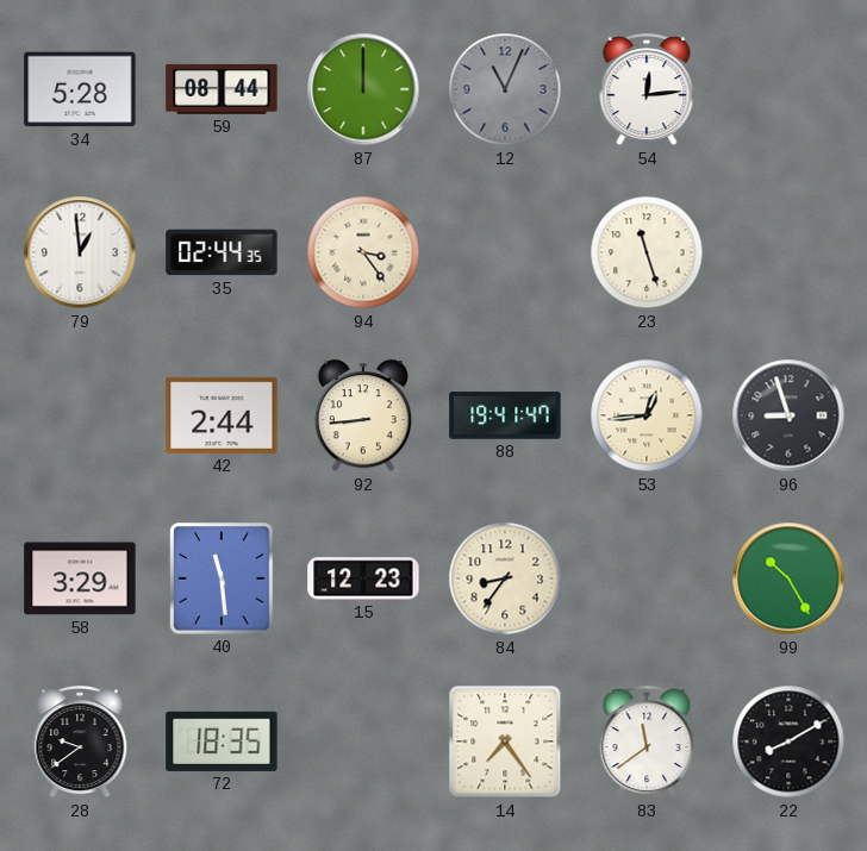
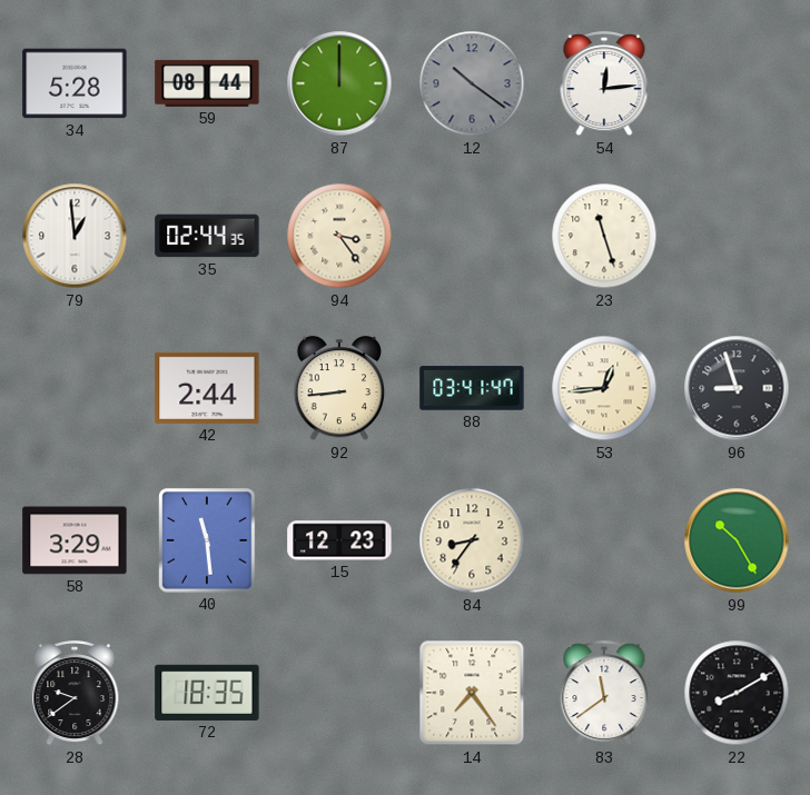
12: 11:04 -> 10:21 (472, 83)
88: 19:41 -> 03:41 (472, 388)
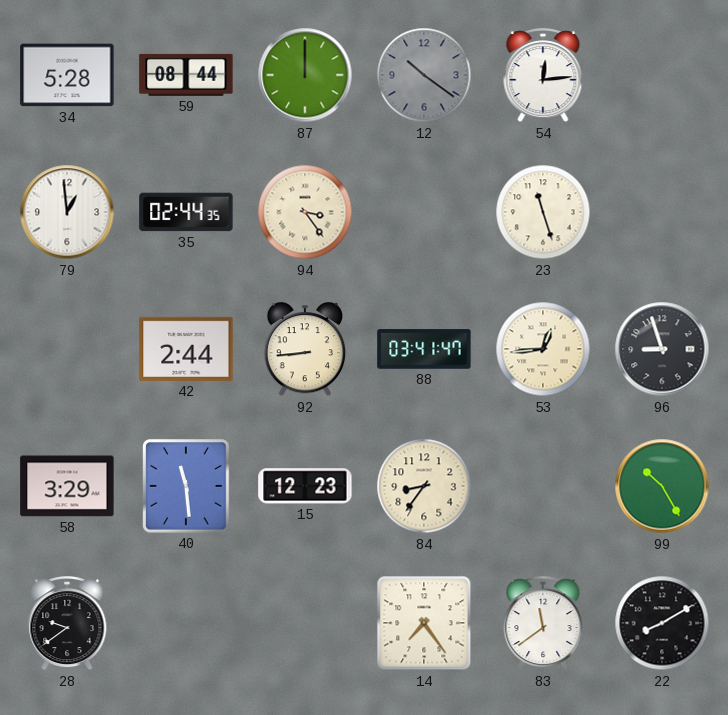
72: 18:35 -> none (207, 693)
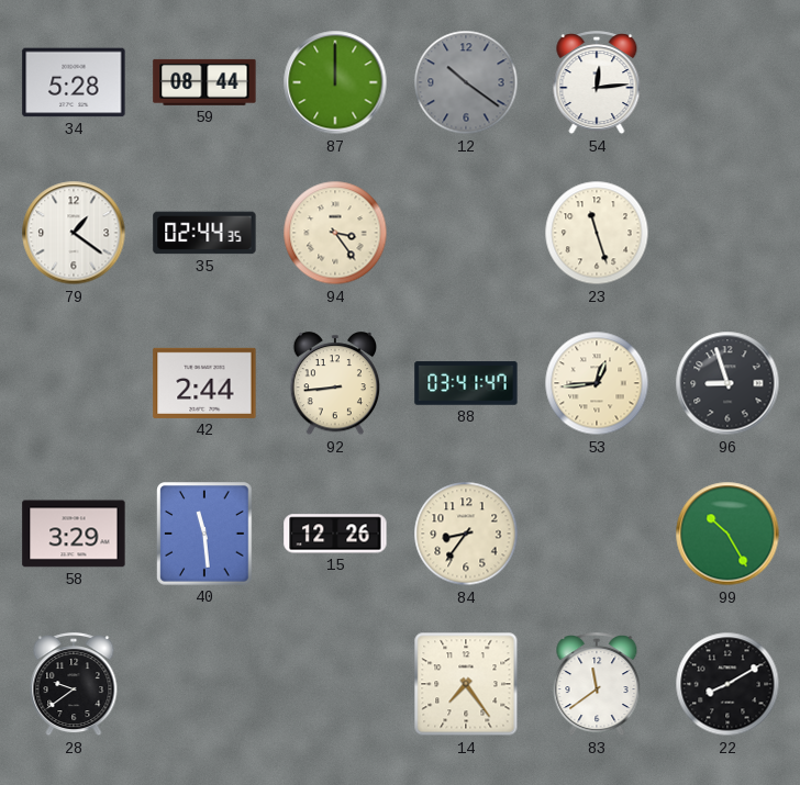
79: 12:59 -> 1:21 (74, 233)
15: 12:23 -> 12:26 (335, 534)
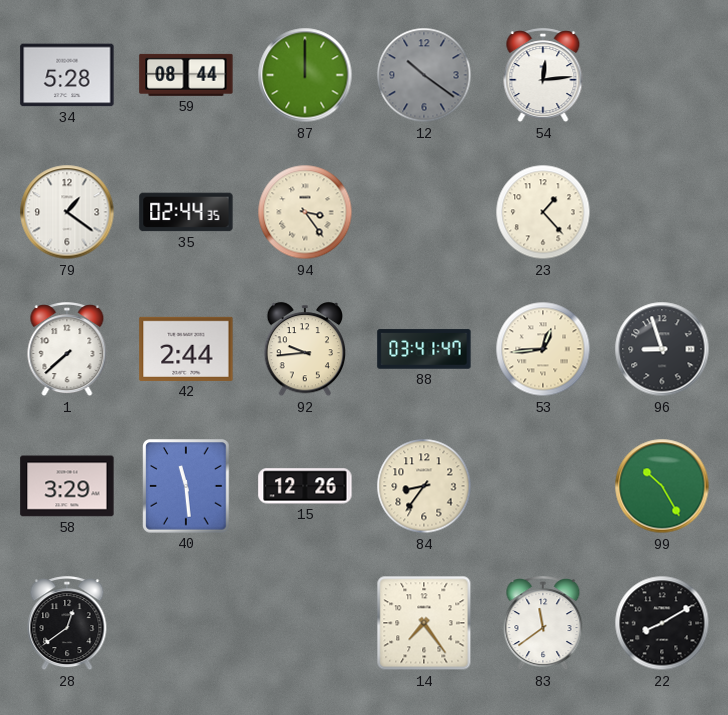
23: 11:27 -> 1:23 (543, 212)
1: none -> 7:38 (67, 350)
92: 8:44 -> 9:44 (305, 350)
28: 9:39 -> 12:39 (67, 624)
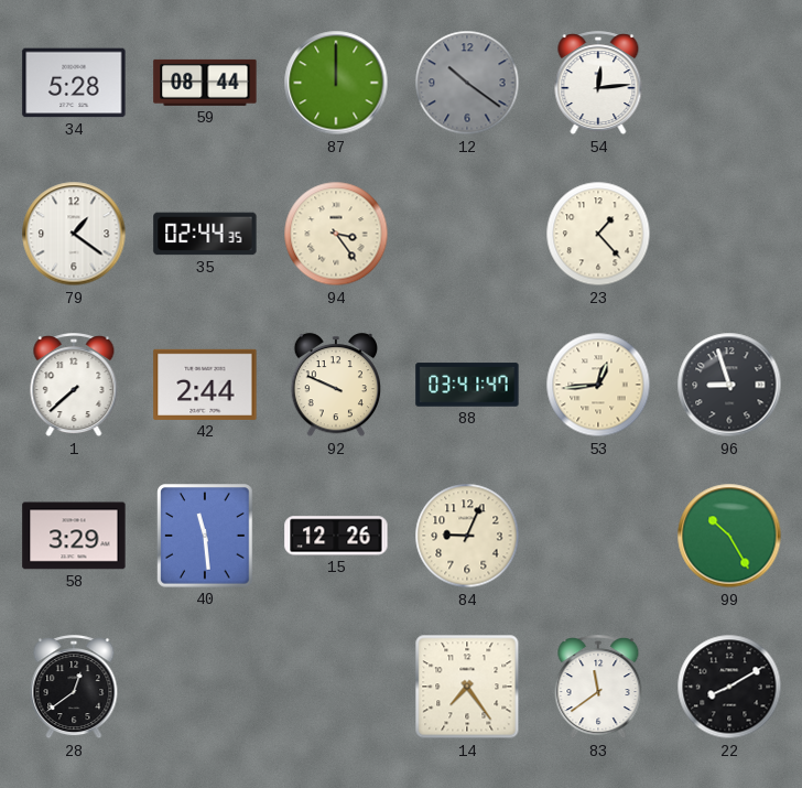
92: 9:44 -> 9:49 (336, 386)
84: 8:36 -> 9:04 (467, 536)
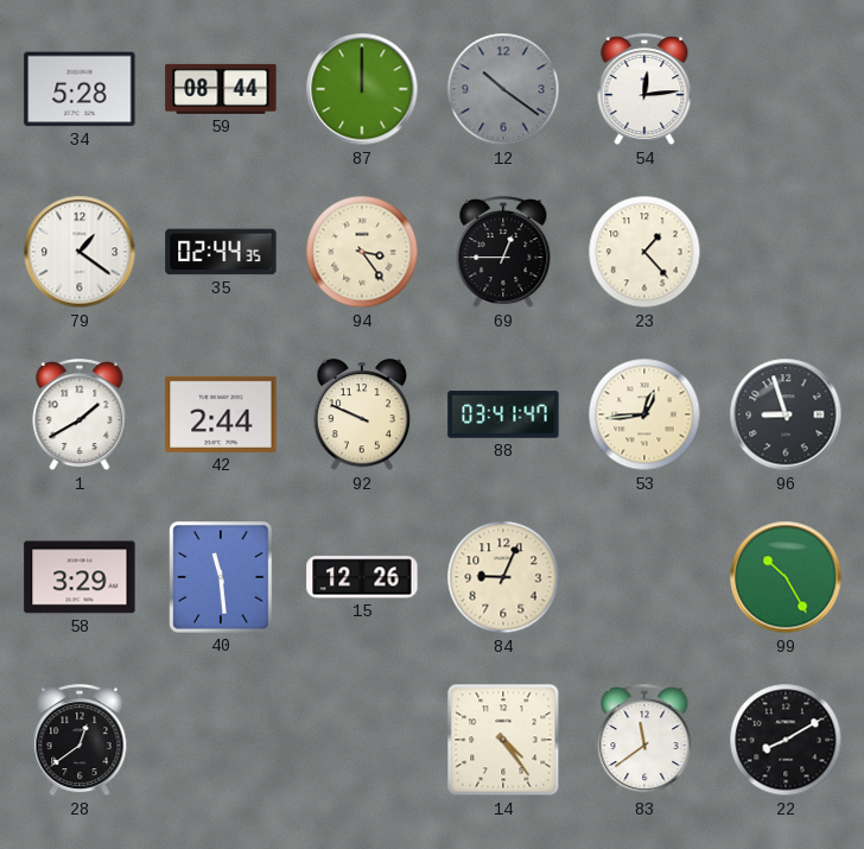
69: none -> 12:45 (503, 253)
1: 7:38 -> 1:40 (80, 416)
14: 7:24 -> 4:24 (503, 740)
